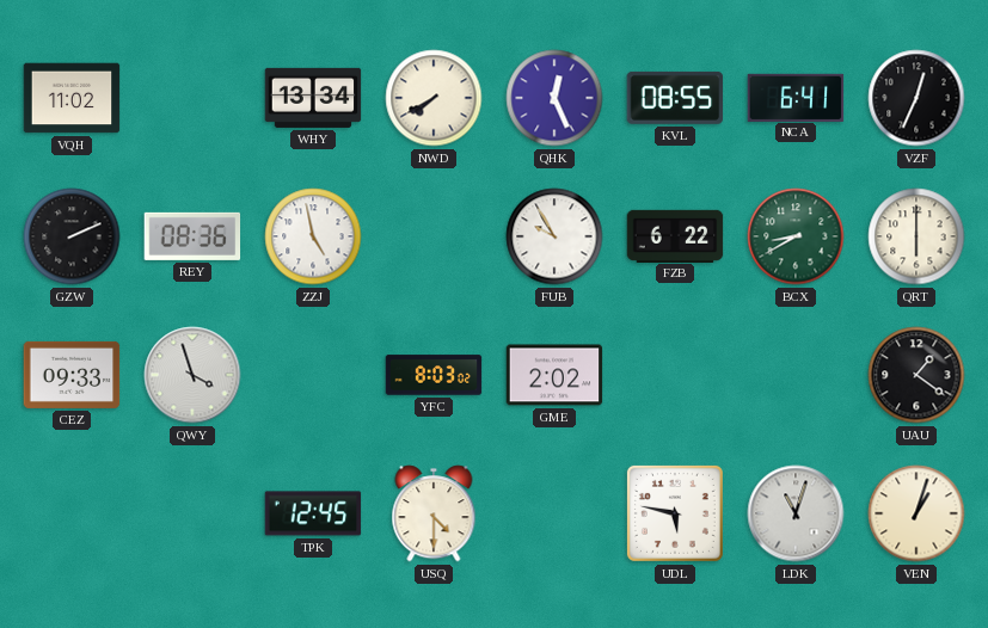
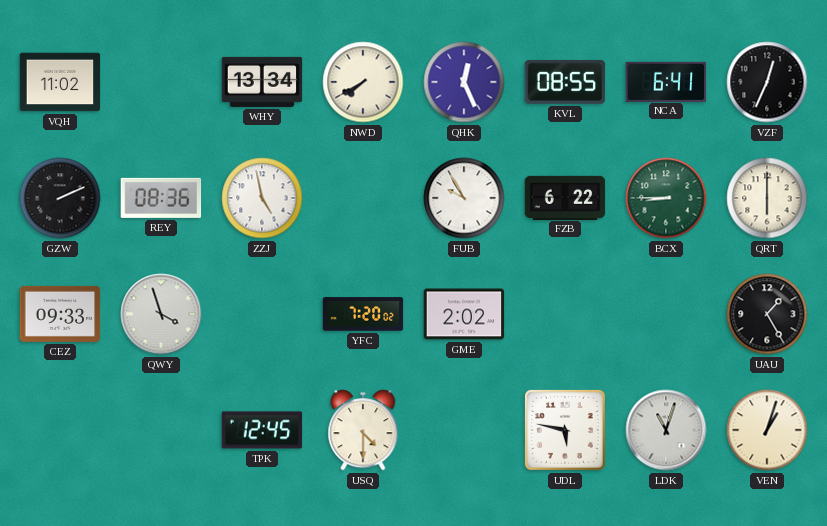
BCX: 8:40 -> 8:45 (666, 198)
YFC: 8:03 -> 7:20 (363, 314)
UAU: 1:21 -> 1:25 (767, 314)
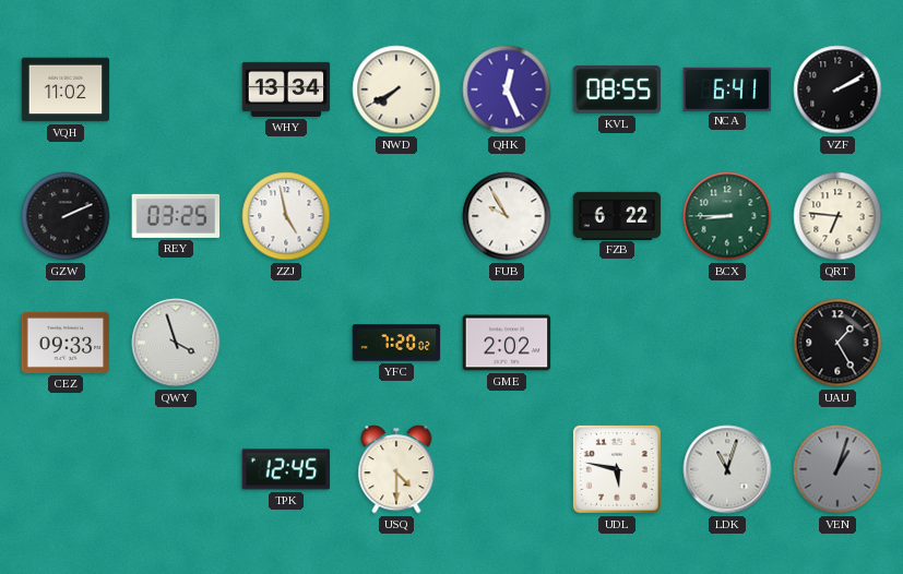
VZF: 12:34 -> 2:10 (837, 89)
REY: 08:36 -> 03:25 (176, 216)
QRT: 6:00 -> 6:46 (837, 216)
VEN dial: cream -> grey (837, 469)
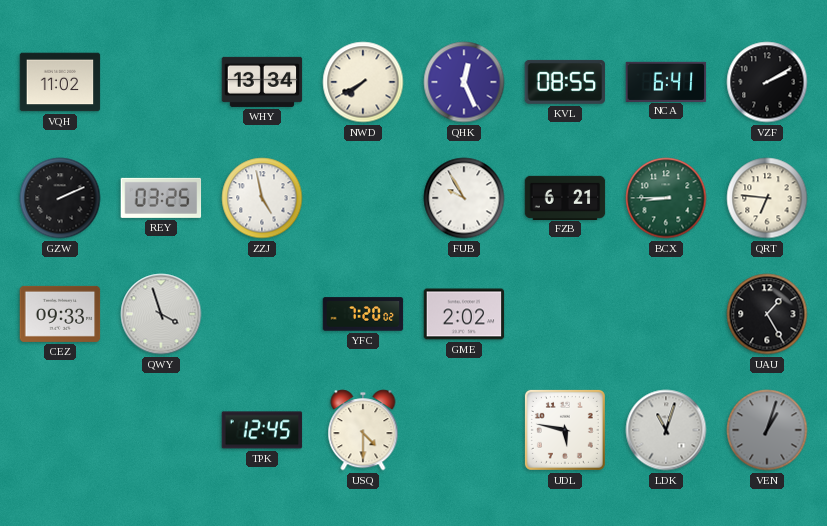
FZB: 6:22 -> 6:21 (565, 197)
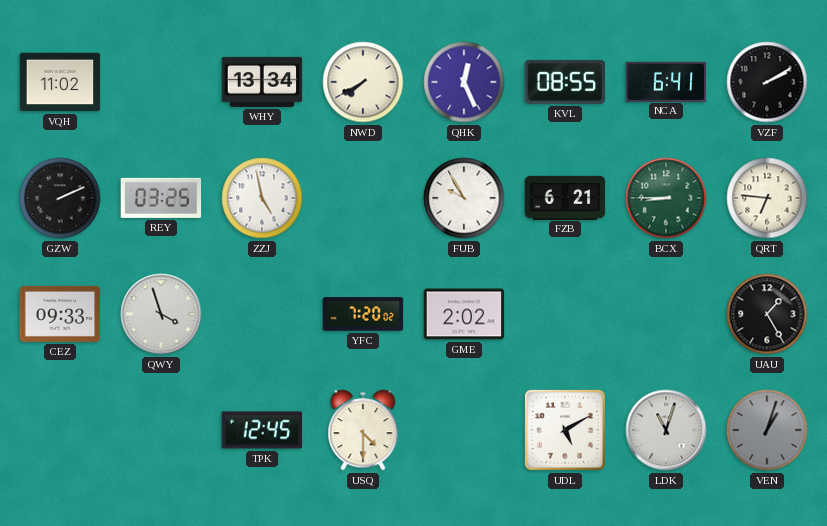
UDL: 5:47 -> 5:10 (565, 430)
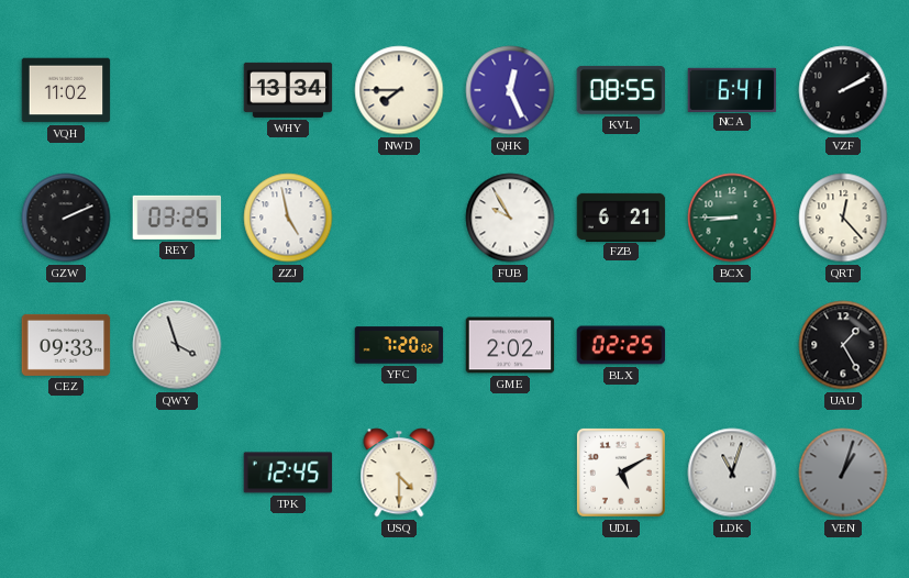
NWD: 7:40 -> 7:45 (399, 90)
QRT: 6:46 -> 12:23 (843, 218)
BLX: none -> 02:25 (621, 345)
